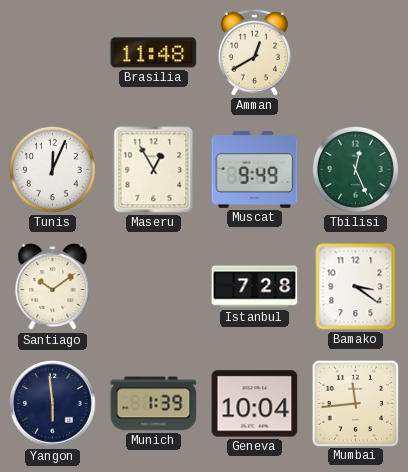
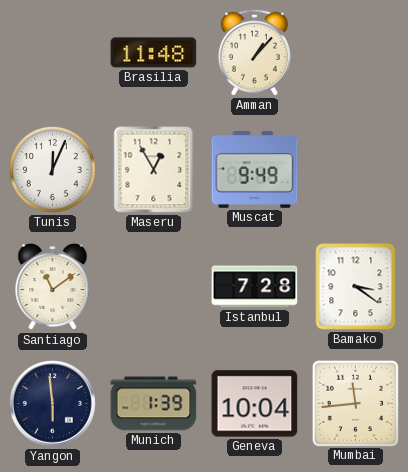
Amman: 12:40 -> 1:07 (254, 52)
Tbilisi: 12:26 -> none (355, 169)
Santiago: 10:09 -> 11:09 (53, 287)
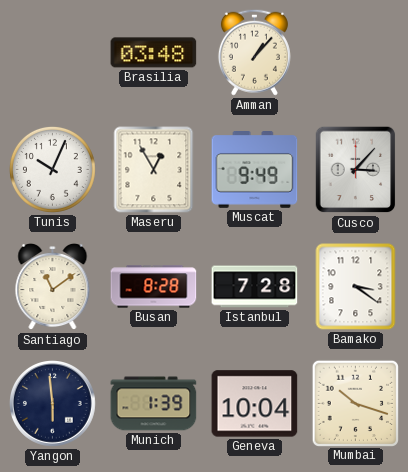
Brasilia: 11:48 -> 03:48 (154, 53)
Tunis: 12:04 -> 10:04 (52, 169)
Cusco: none -> 3:07 (356, 170)
Busan: none -> 8:28 (154, 287)
Mumbai: 11:44 -> 10:18 (355, 403)
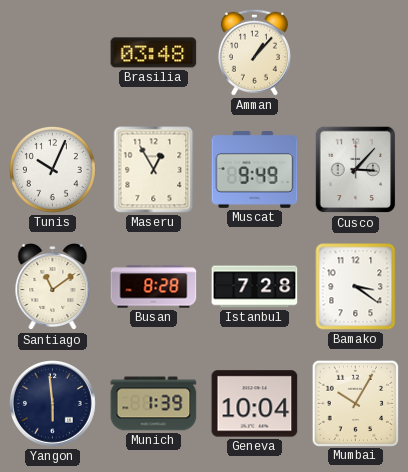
Mumbai: 10:18 -> 10:05 (355, 403)
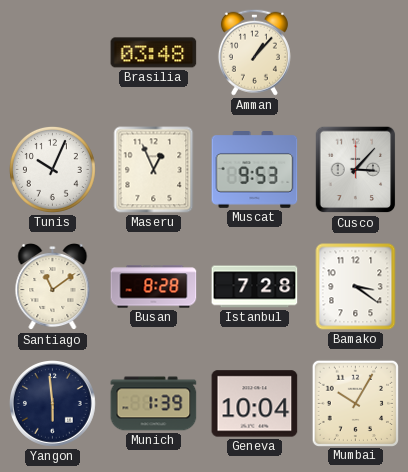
Maseru: 12:55 -> 12:56 (154, 170)
Muscat: 9:49 -> 9:53 (255, 170)
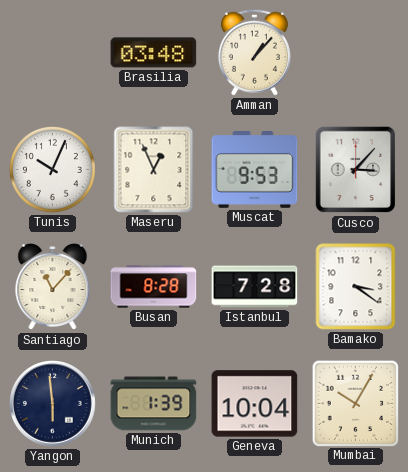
Santiago: 11:09 -> 11:07 (53, 287)
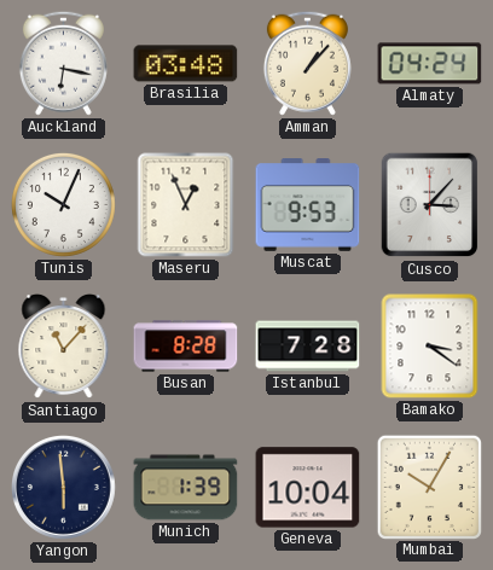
Auckland: none -> 6:17 (63, 63)
Almaty: none -> 04:24 (430, 64)
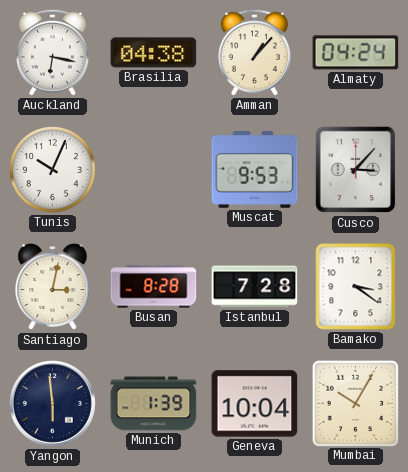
Brasilia: 03:48 -> 04:38 (154, 53)
Maseru: 12:56 -> none (186, 205)
Santiago: 11:07 -> 3:02 (53, 287)
